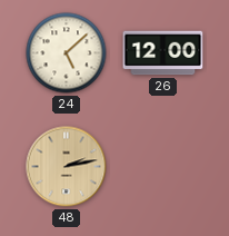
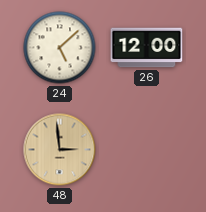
48: 2:13 -> 2:59 (60, 150)
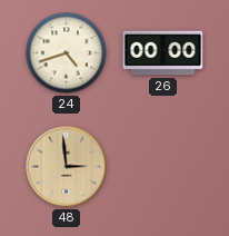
24: 5:08 -> 4:42 (67, 53)
26: 12:00 -> 00:00 (163, 53)
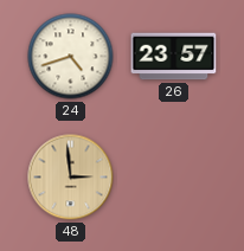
26: 00:00 -> 23:57 (174, 57)
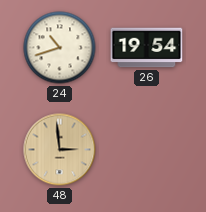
24: 4:42 -> 10:42 (60, 48)
26: 23:57 -> 19:54 (147, 48)
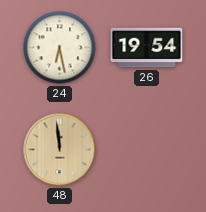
24: 10:42 -> 6:28 (60, 48)
48: 2:59 -> 11:59 (60, 150)
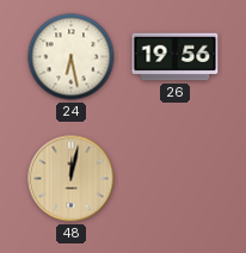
26: 19:54 -> 19:56 (176, 57)
48: 11:59 -> 12:02 (72, 179)
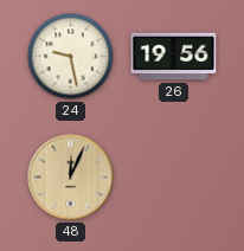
24: 6:28 -> 9:28 (71, 57)
48: 12:02 -> 12:04 (71, 178)
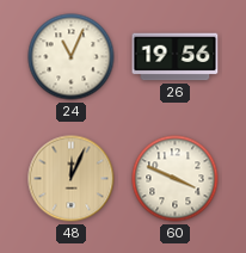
24: 9:28 -> 11:04 (72, 57)
60: none -> 3:49 (176, 179)
